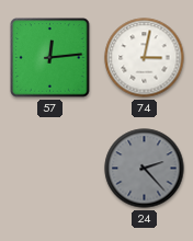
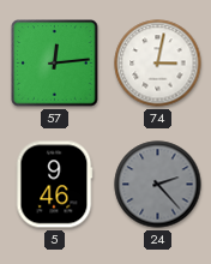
5: none -> 9:46 (54, 185)
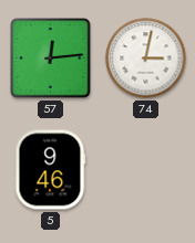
24: 2:23 -> none (158, 185)
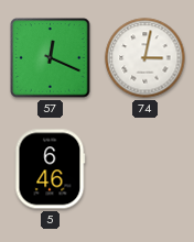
57: 12:14 -> 12:19 (51, 58)
5: 9:46 -> 6:46 (50, 169)
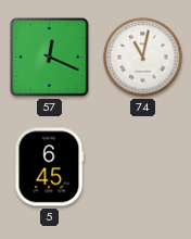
74: 3:02 -> 11:02 (143, 58)
5: 6:46 -> 6:45 (49, 167)
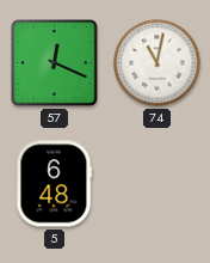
5: 6:45 -> 6:48 (54, 184)
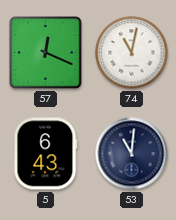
5: 6:48 -> 6:43 (45, 154)
53: none -> 11:01 (132, 154)
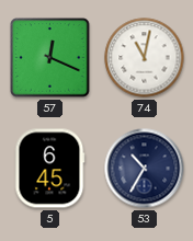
5: 6:43 -> 6:45 (49, 169)
53: 11:01 -> 10:35 (145, 169)
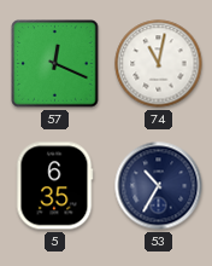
5: 6:45 -> 6:35 (54, 186)
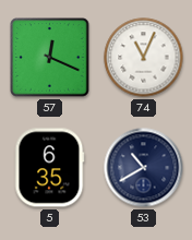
74: 11:02 -> 11:04 (144, 58)
53: 10:35 -> 10:40 (144, 168)
